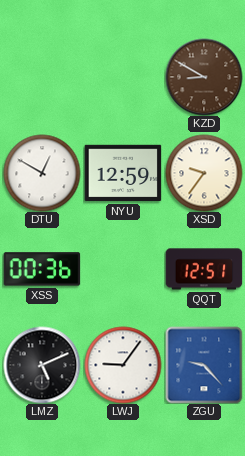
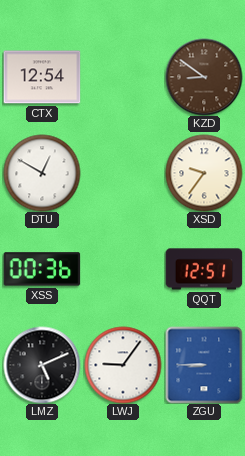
CTX: none -> 12:54 (42, 77)
KZD: 8:50 -> 8:51 (204, 77)
NYU: 12:59 -> none (123, 173)
ZGU: 9:23 -> 8:45 (204, 365)
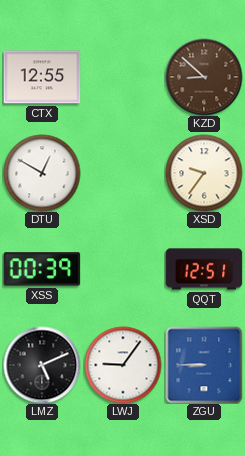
CTX: 12:54 -> 12:55 (42, 77)
KZD: 8:51 -> 8:52 (204, 77)
XSS: 00:36 -> 00:39 (42, 269)
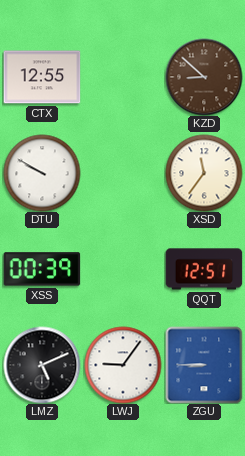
DTU: 12:50 -> 9:50 (42, 173)
XSD: 9:36 -> 11:36 (204, 173)
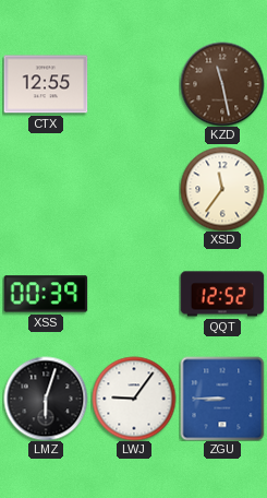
KZD: 8:52 -> 11:28 (222, 84)
DTU: 9:50 -> none (42, 173)
QQT: 12:51 -> 12:52 (222, 294)
LMZ: 5:11 -> 6:03 (46, 399)
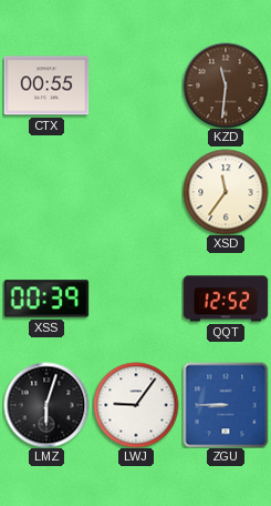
CTX: 12:55 -> 00:55 (46, 85)
KZD: 11:28 -> 11:31 (226, 85)
